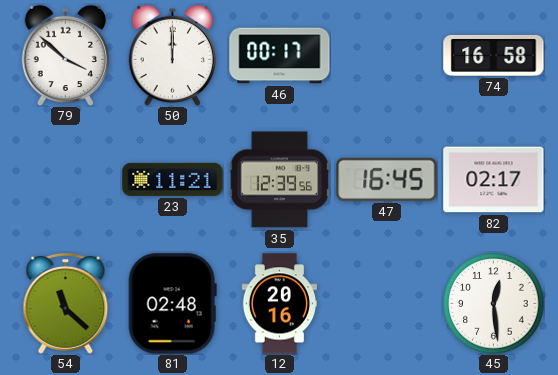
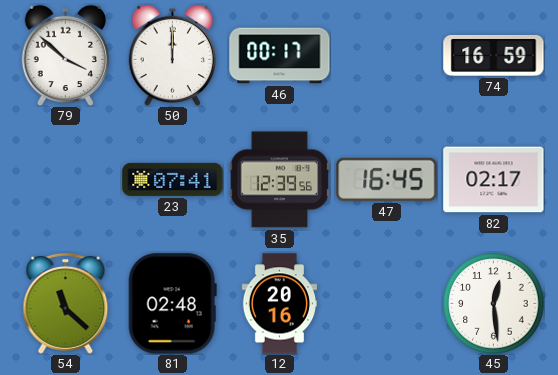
74: 16:58 -> 16:59 (494, 55)
23: 11:21 -> 07:41 (173, 179)
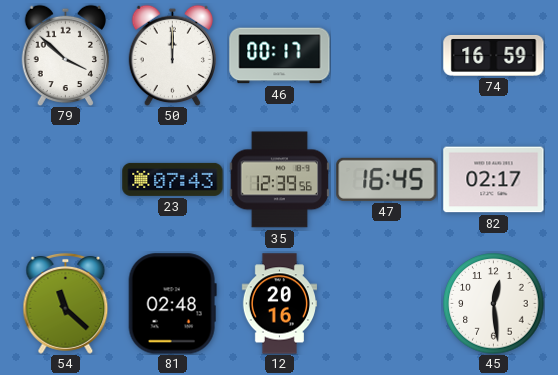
23: 07:41 -> 07:43 (173, 179)
